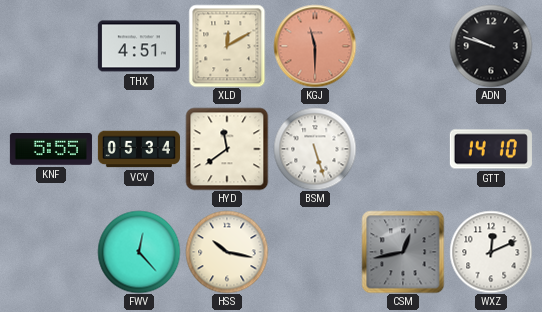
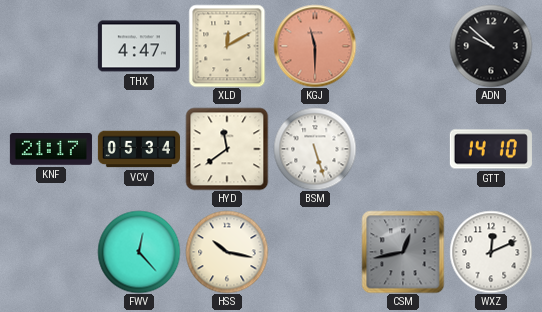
THX: 4:51 -> 4:47 (139, 46)
ADN: 9:48 -> 9:52 (491, 46)
KNF: 5:55 -> 21:17 (51, 150)
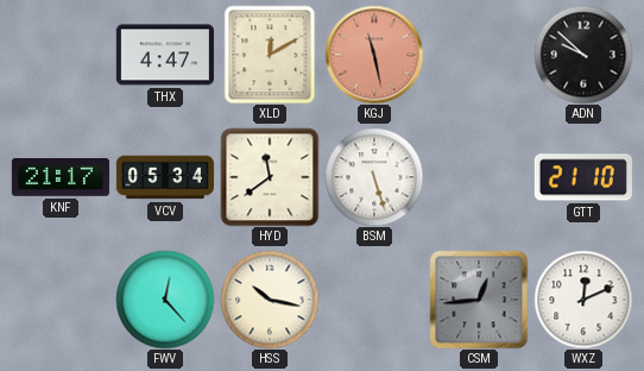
KGJ: 11:30 -> 11:28 (374, 55)
GTT: 14:10 -> 21:10 (583, 177)
CSM: 12:43 -> 12:44 (479, 300)
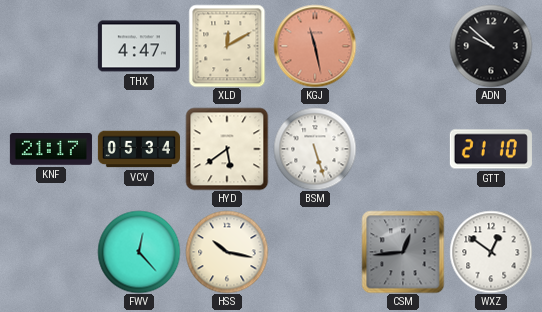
HYD: 11:39 -> 5:39 (227, 149)
WXZ: 12:11 -> 12:51 (491, 252)
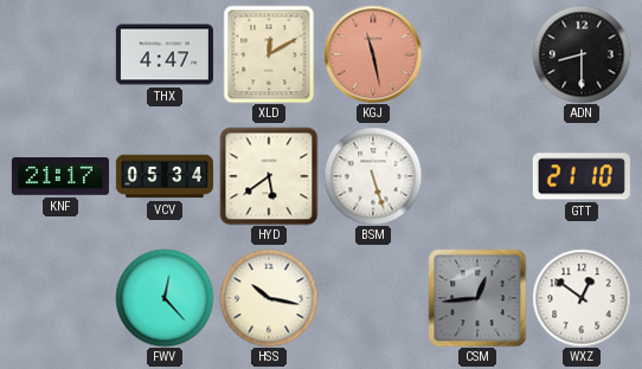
ADN: 9:52 -> 8:30 (582, 54)
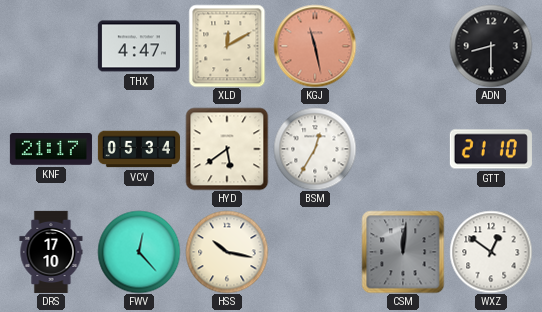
BSM: 5:27 -> 12:35 (315, 149)
DRS: none -> 17:10 (51, 252)
CSM: 12:44 -> 12:01 (403, 252)
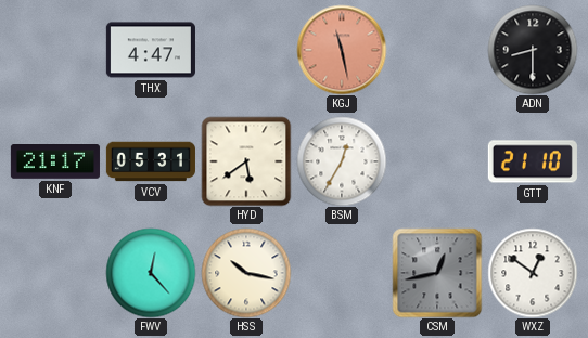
XLD: 12:10 -> none (227, 46)
VCV: 05:34 -> 05:31 (151, 161)
DRS: 17:10 -> none (51, 252)
CSM: 12:01 -> 12:43 (437, 273)
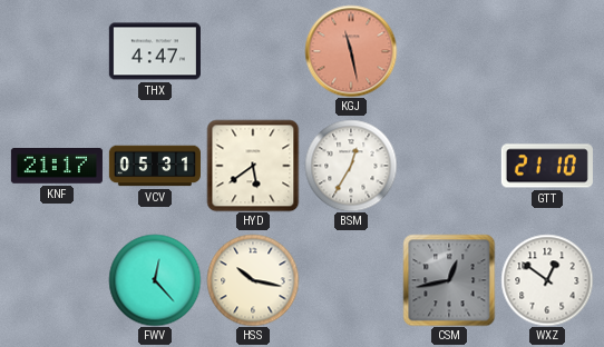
ADN: 8:30 -> none (533, 50)
